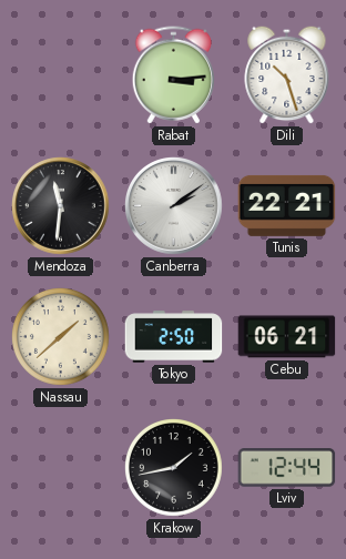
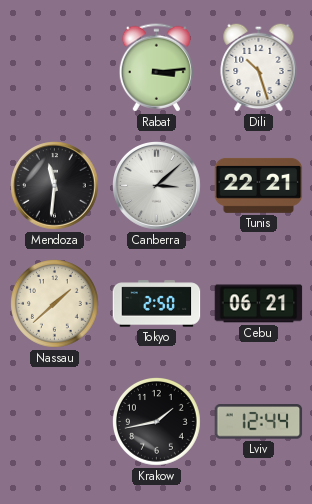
Canberra: 2:09 -> 3:08 (157, 186)
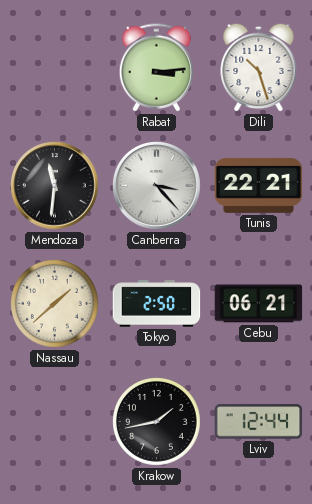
Canberra: 3:08 -> 3:23 (157, 186)
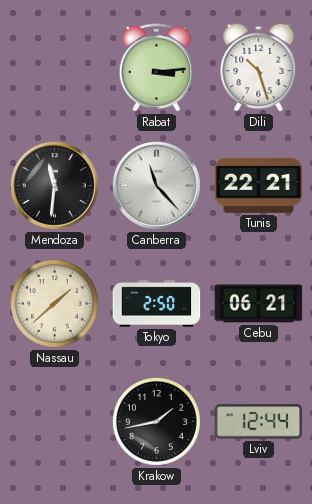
Canberra: 3:23 -> 11:23 (157, 186)
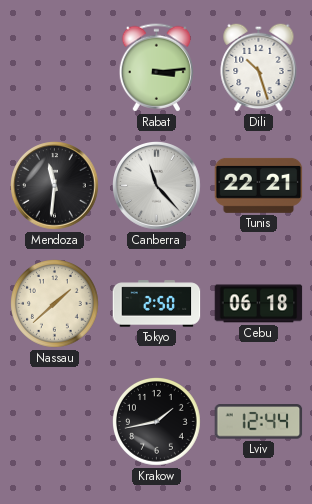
Cebu: 06:21 -> 06:18 (259, 304)
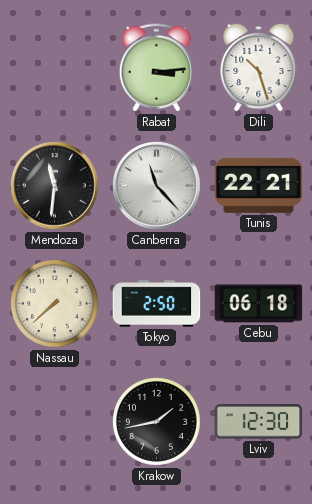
Nassau: 1:38 -> 7:38 (55, 304)
Lviv: 12:44 -> 12:30 (259, 422)
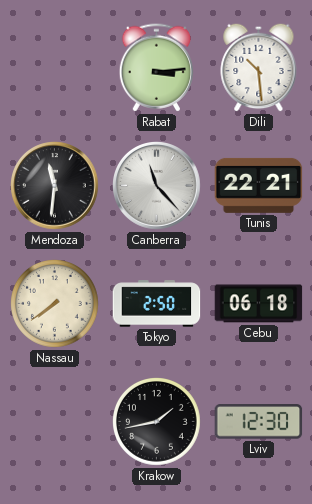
Dili: 10:27 -> 10:29 (259, 67)
Nassau: 7:38 -> 7:39 (55, 304)
